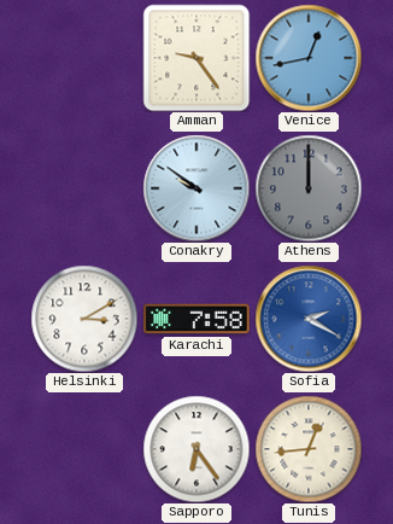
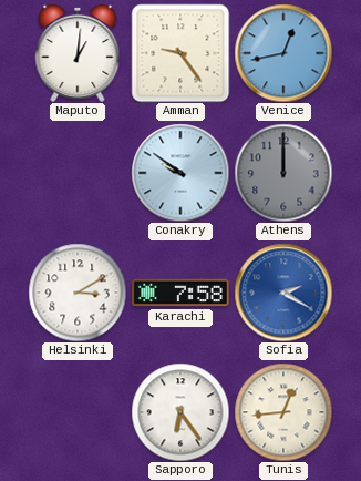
Maputo: none -> 1:01 (78, 53)
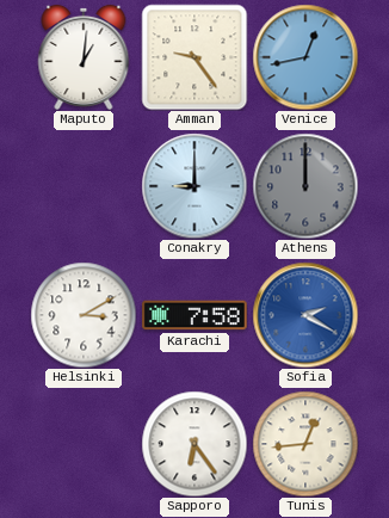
Conakry: 9:51 -> 9:00 (194, 186)
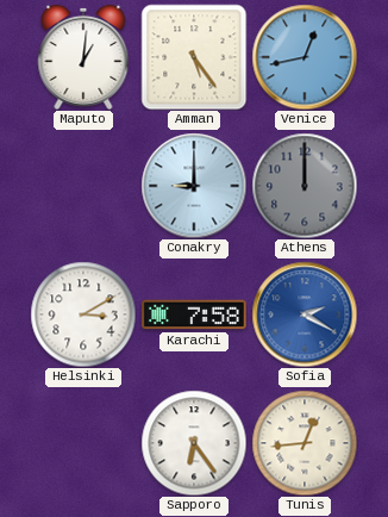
Amman: 9:24 -> 5:24 (194, 57)
